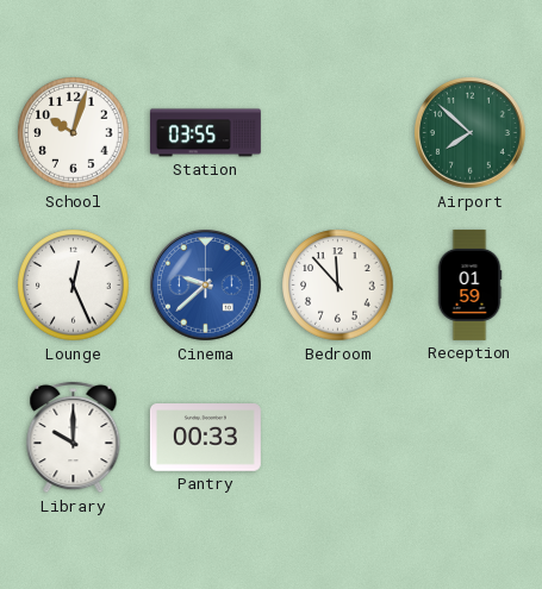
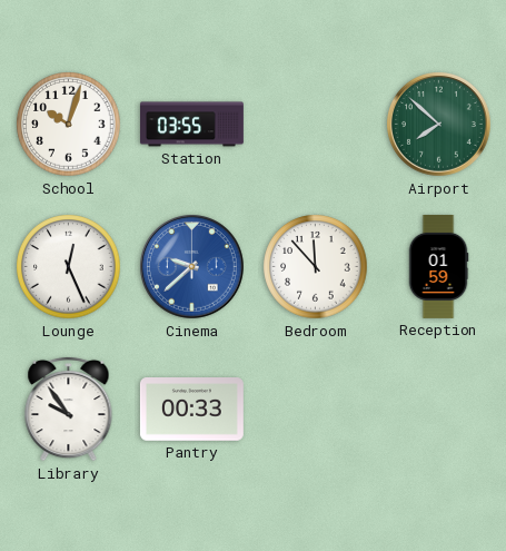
Library: 10:00 -> 9:54 (69, 409)
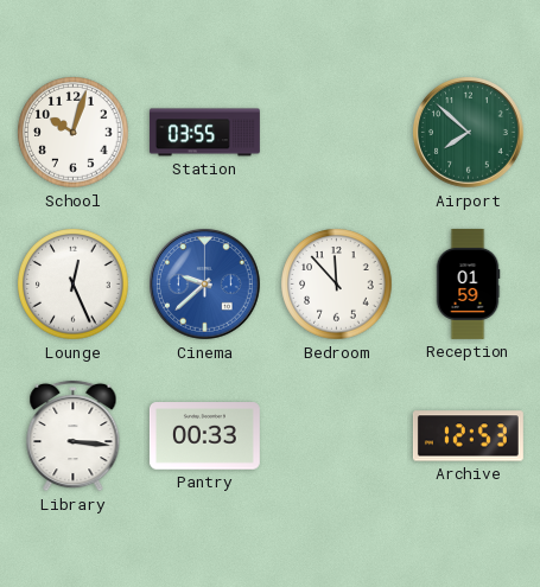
Library: 9:54 -> 3:16 (74, 435)
Archive: none -> 12:53 (468, 436)
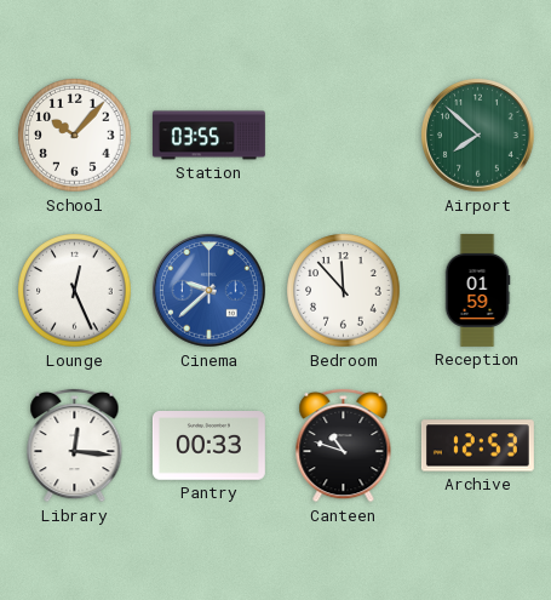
School: 10:03 -> 10:07 (75, 136)
Library: 3:16 -> 12:16 (75, 445)
Canteen: none -> 10:48 (344, 445)
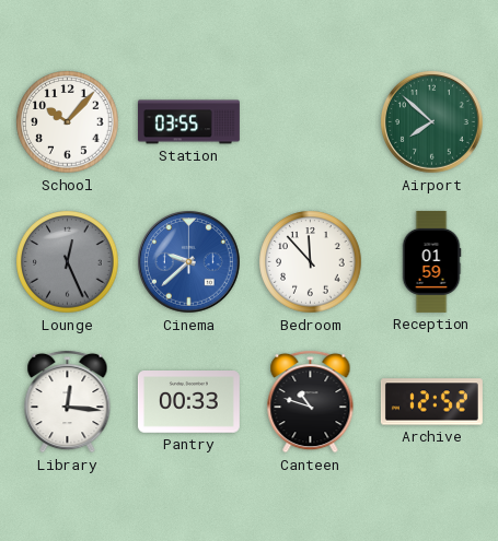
Lounge dial: white -> grey (68, 262)
Archive: 12:53 -> 12:52 (431, 402)
